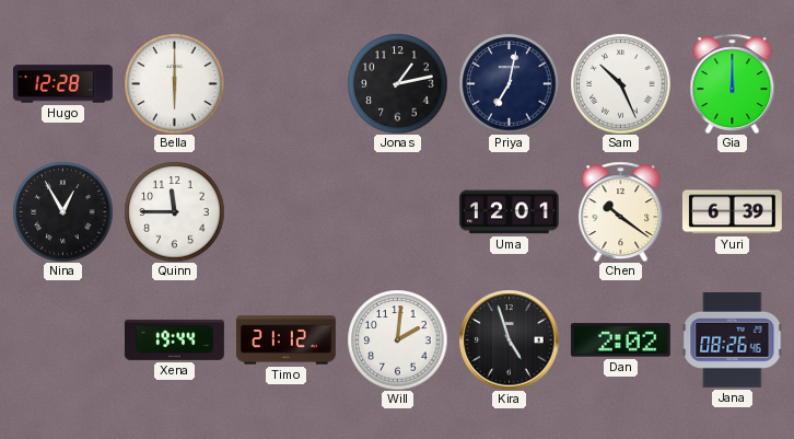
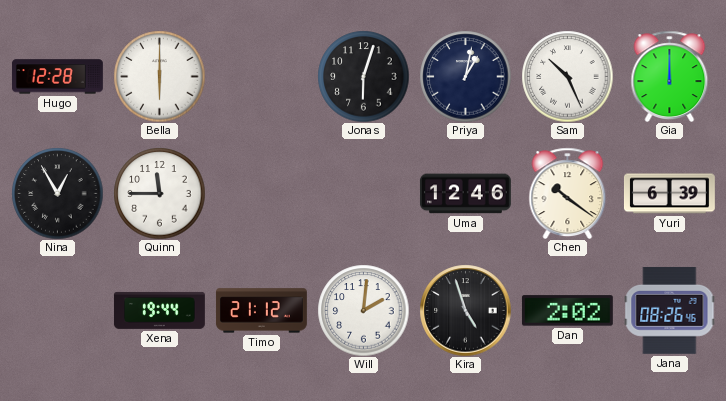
Jonas: 1:13 -> 6:03 (363, 76)
Priya: 7:02 -> 1:02 (465, 76)
Uma: 12:01 -> 12:46 (465, 194)
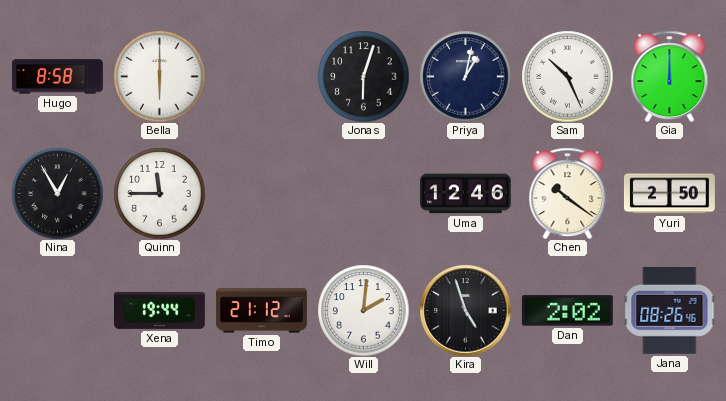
Hugo: 12:28 -> 8:58 (57, 77)
Yuri: 6:39 -> 2:50 (669, 194)
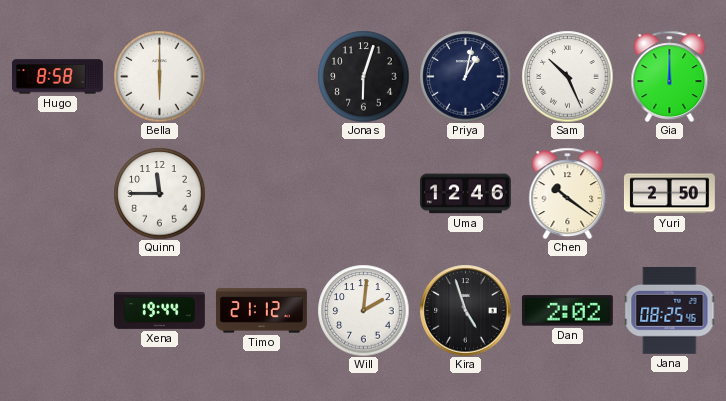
Nina: 12:55 -> none (57, 193)
Jana: 08:26 -> 08:25 (669, 310)
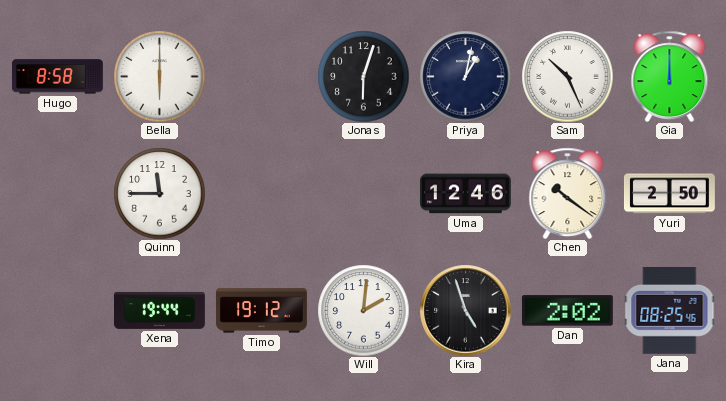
Timo: 21:12 -> 19:12 (261, 311)
